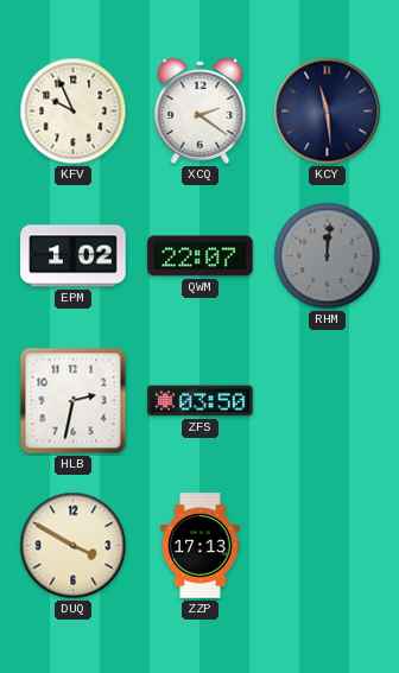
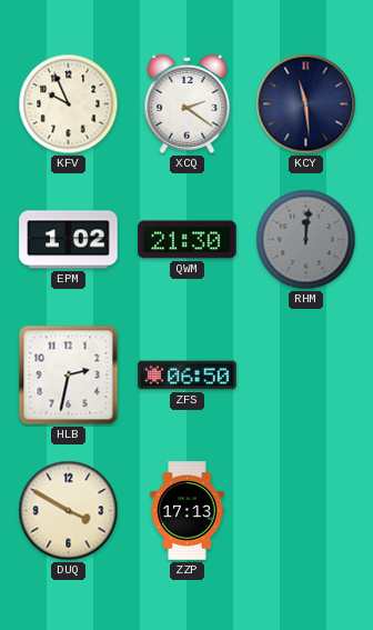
QWM: 22:07 -> 21:30 (188, 240)
ZFS: 03:50 -> 06:50 (188, 376)
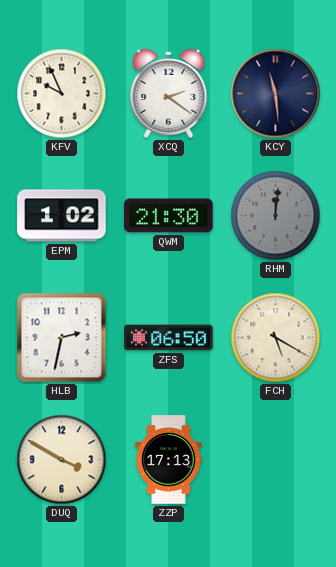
FCH: none -> 5:20 (276, 338)
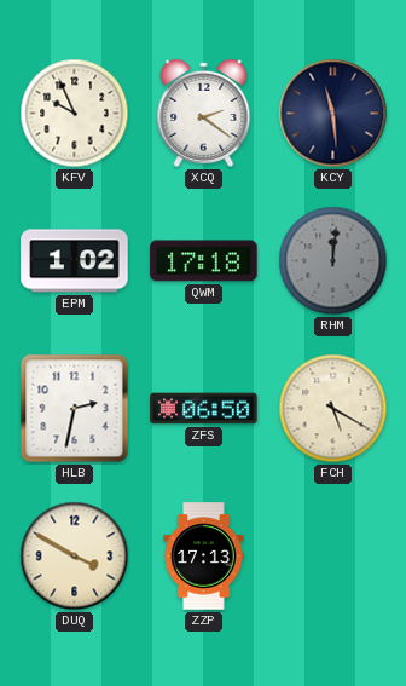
QWM: 21:30 -> 17:18 (204, 261)
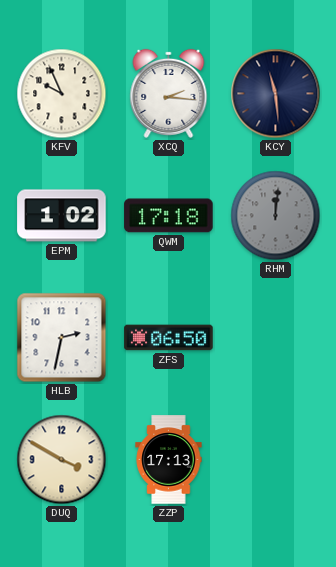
XCQ: 2:21 -> 2:16 (169, 93)
FCH: 5:20 -> none (333, 409)
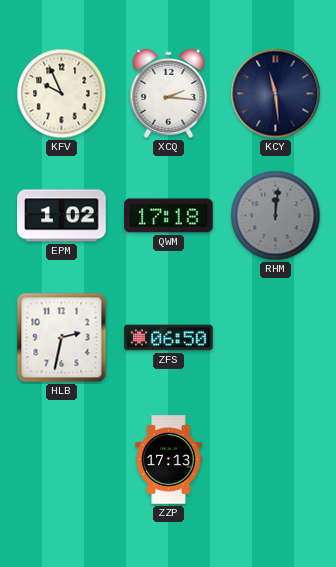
DUQ: 3:50 -> none (62, 460)
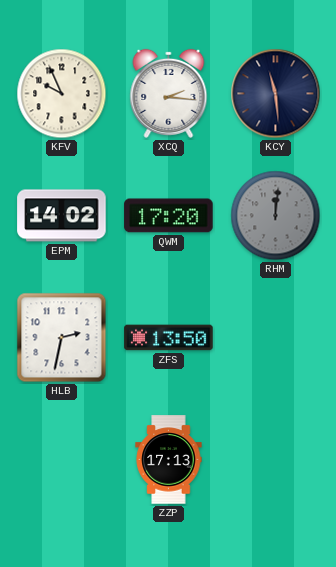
EPM: 1:02 -> 14:02 (62, 216)
QWM: 17:18 -> 17:20 (169, 216)
ZFS: 06:50 -> 13:50 (169, 338)
